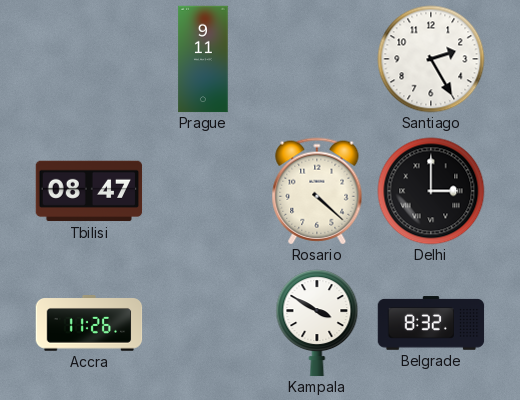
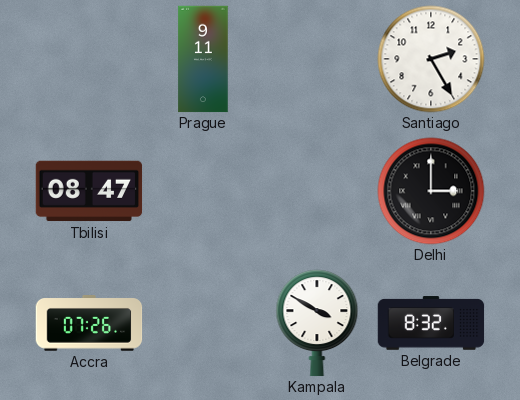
Rosario: 4:22 -> none (317, 191)
Accra: 11:26 -> 07:26 (89, 323)
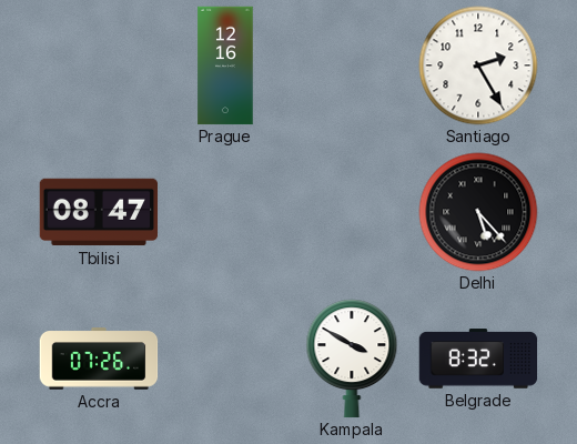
Prague: 9:11 -> 12:16 (225, 65)
Delhi: 3:00 -> 5:23 (478, 212)
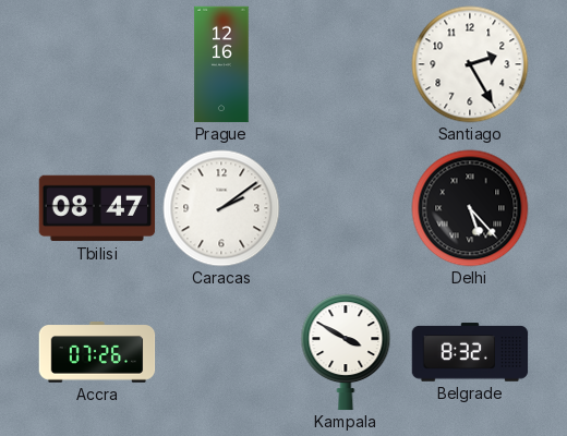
Caracas: none -> 2:09 (221, 208)
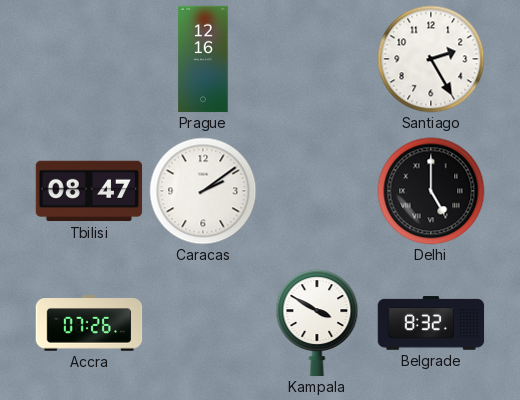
Delhi: 5:23 -> 5:00 (431, 191)
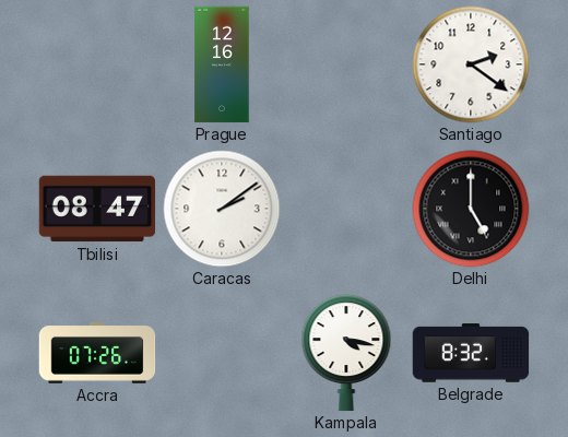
Santiago: 2:25 -> 2:21 (471, 64)
Kampala: 3:50 -> 4:17 (346, 353)
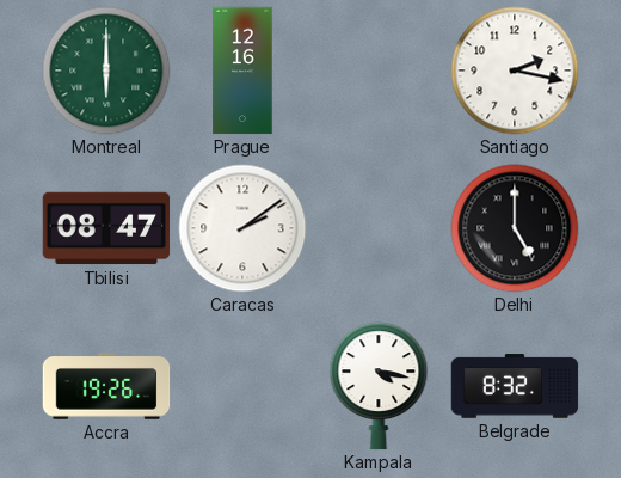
Montreal: none -> 6:00 (106, 71)
Santiago: 2:21 -> 2:17 (515, 71)
Accra: 07:26 -> 19:26 (106, 386)
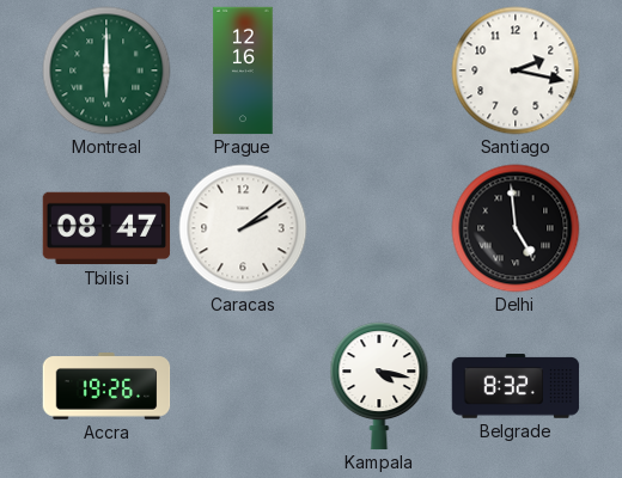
Delhi: 5:00 -> 4:59 (516, 228)
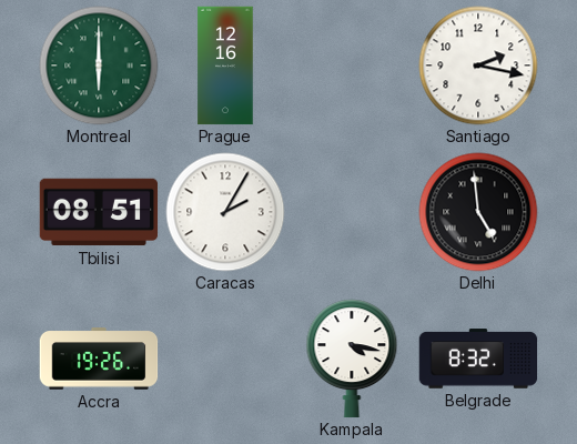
Tbilisi: 08:47 -> 08:51 (99, 212)
Caracas: 2:09 -> 2:05 (225, 212)
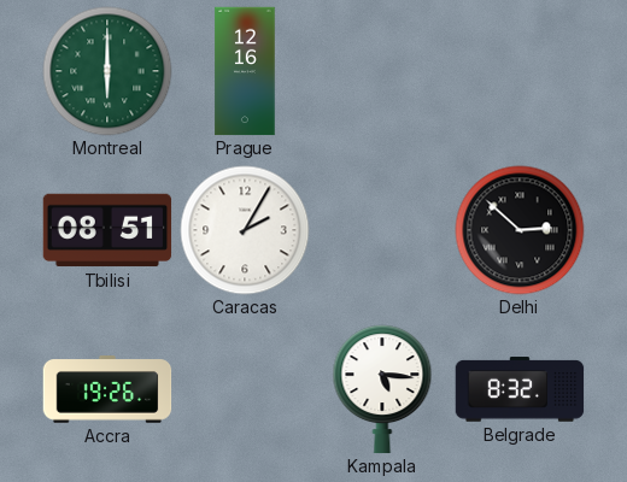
Santiago: 2:17 -> none (478, 65)
Delhi: 4:59 -> 2:52 (520, 230)
Kampala: 4:17 -> 5:16 (382, 389)
